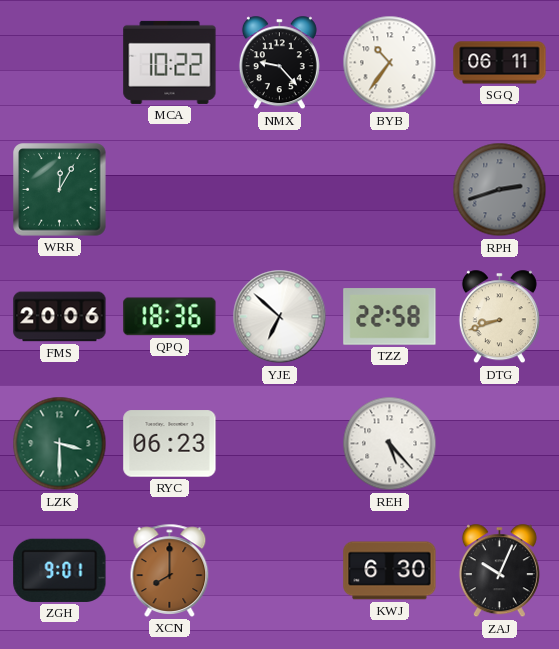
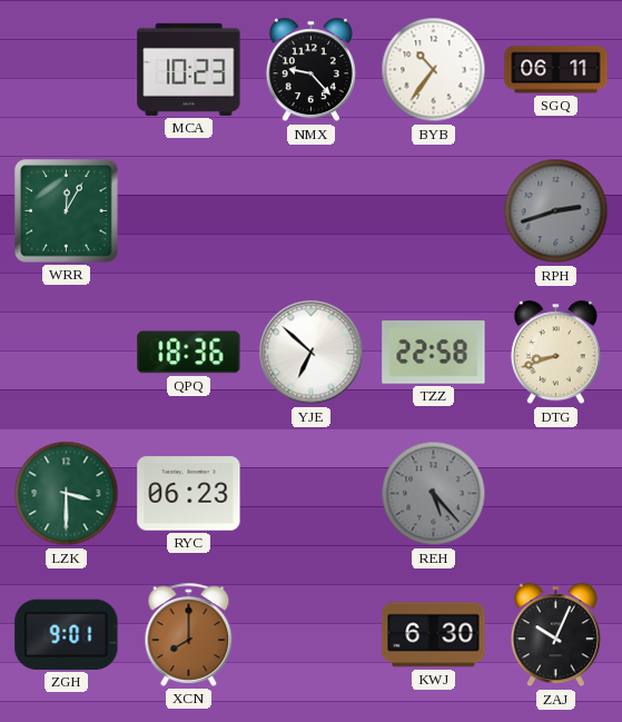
MCA: 10:22 -> 10:23 (189, 69)
FMS: 20:06 -> none (60, 317)
REH dial: white -> grey (434, 494)
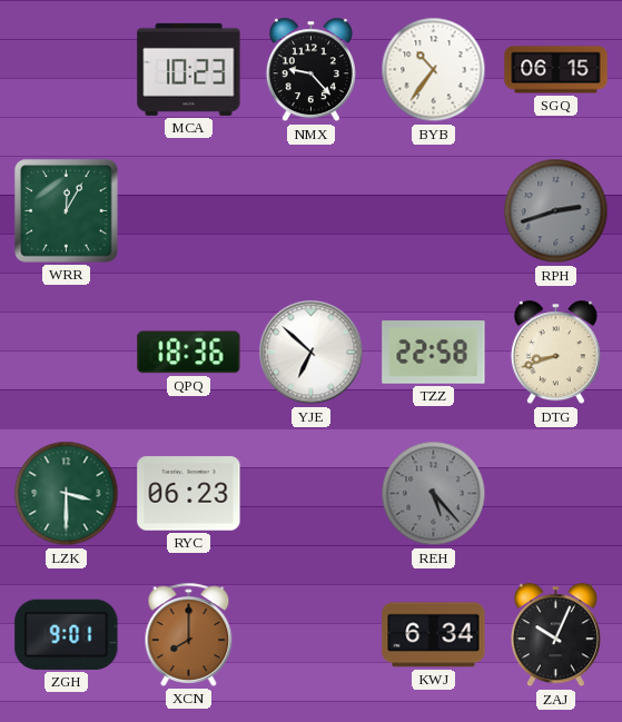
SGQ: 06:11 -> 06:15 (556, 70)
KWJ: 6:30 -> 6:34 (434, 635)
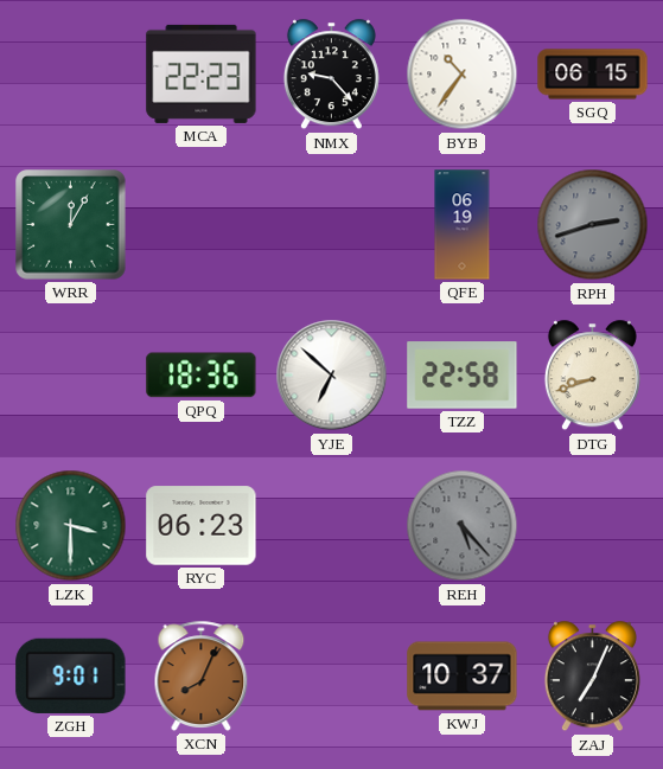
MCA: 10:23 -> 22:23 (202, 73)
QFE: none -> 06:19 (463, 225)
XCN: 8:00 -> 8:04 (202, 675)
KWJ: 6:34 -> 10:37 (463, 677)
ZAJ: 10:04 -> 7:04 (592, 677)
